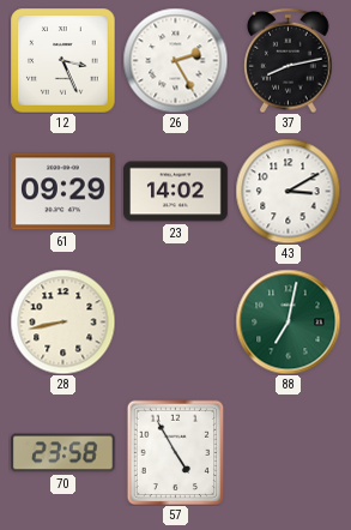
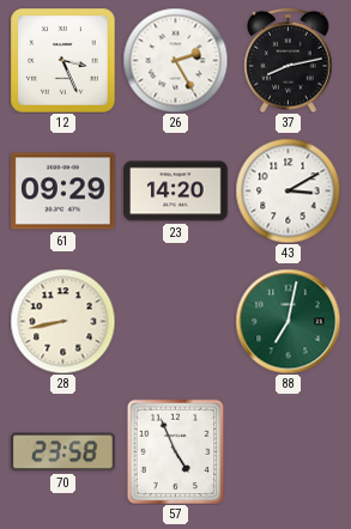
23: 14:02 -> 14:20 (176, 191)
57: 4:55 -> 4:56 (176, 451)
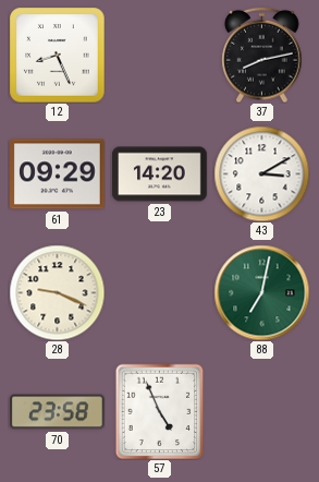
12: 3:26 -> 8:26 (57, 55)
26: 2:25 -> none (175, 60)
28: 8:43 -> 9:19 (57, 292)
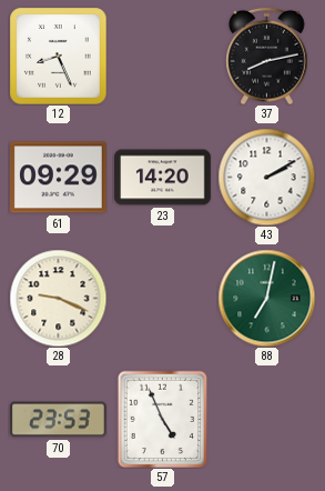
43: 3:10 -> 2:10 (266, 177)
70: 23:58 -> 23:53 (59, 420)
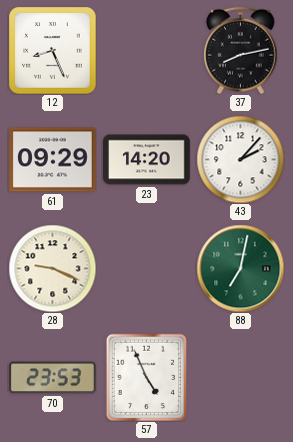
43: 2:10 -> 2:07 (240, 159)
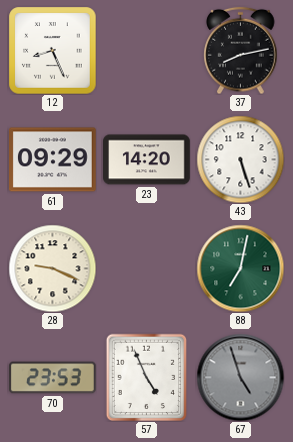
43: 2:07 -> 5:27 (240, 159)
67: none -> 4:57 (240, 377)
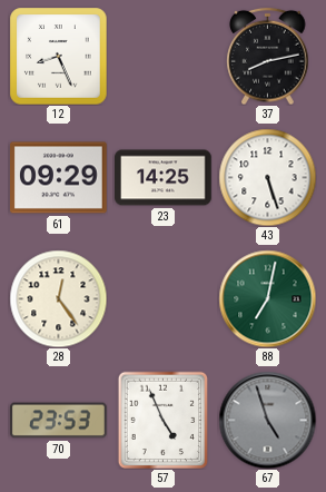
23: 14:20 -> 14:25 (164, 178)
28: 9:19 -> 12:24 (58, 298)
